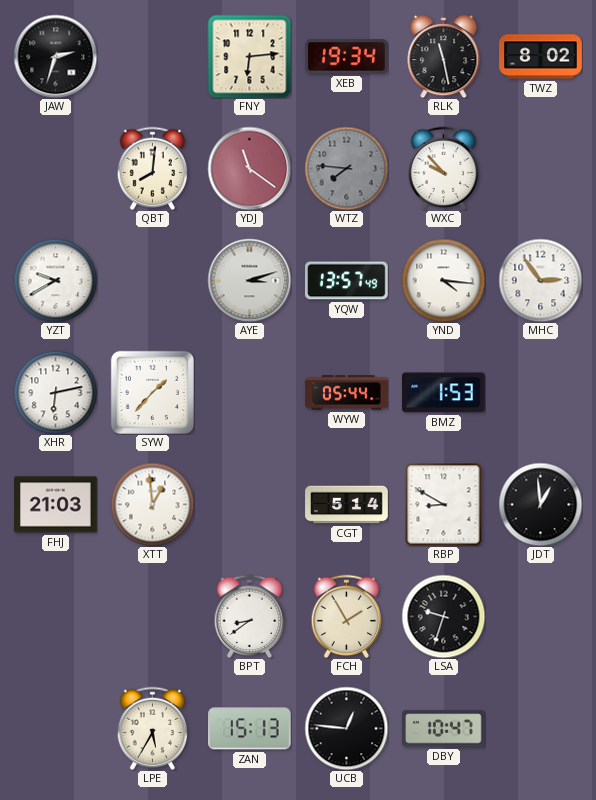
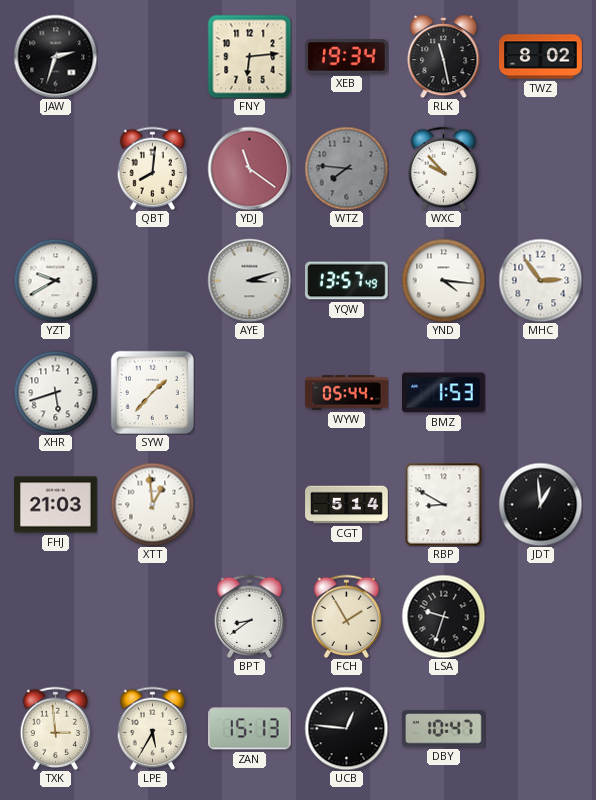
XHR: 6:13 -> 5:42 (55, 392)
TXK: none -> 2:59 (56, 728)
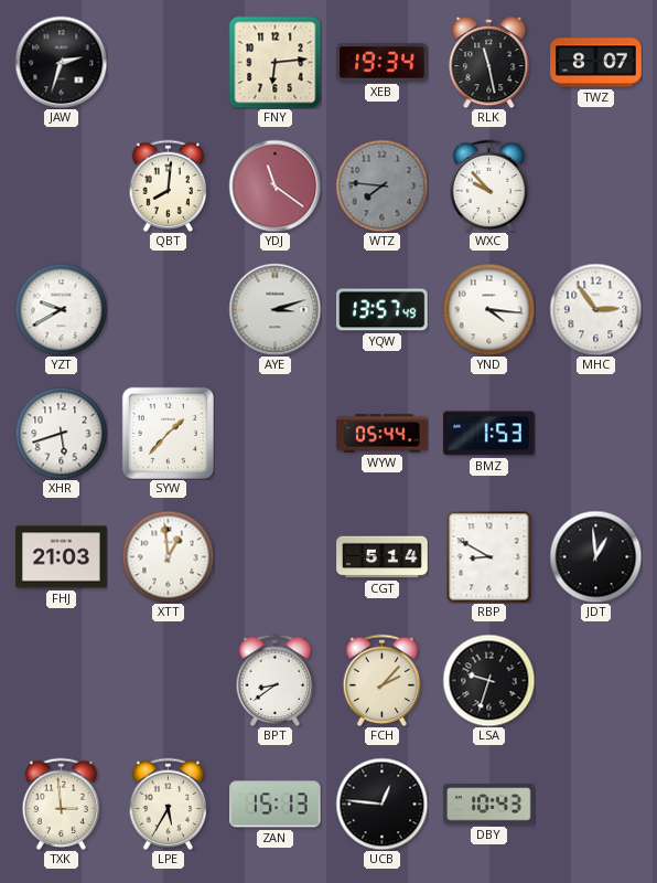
TWZ: 8:02 -> 8:07 (596, 63)
FCH: 1:55 -> 2:07 (383, 680)
DBY: 10:47 -> 10:43 (489, 805)
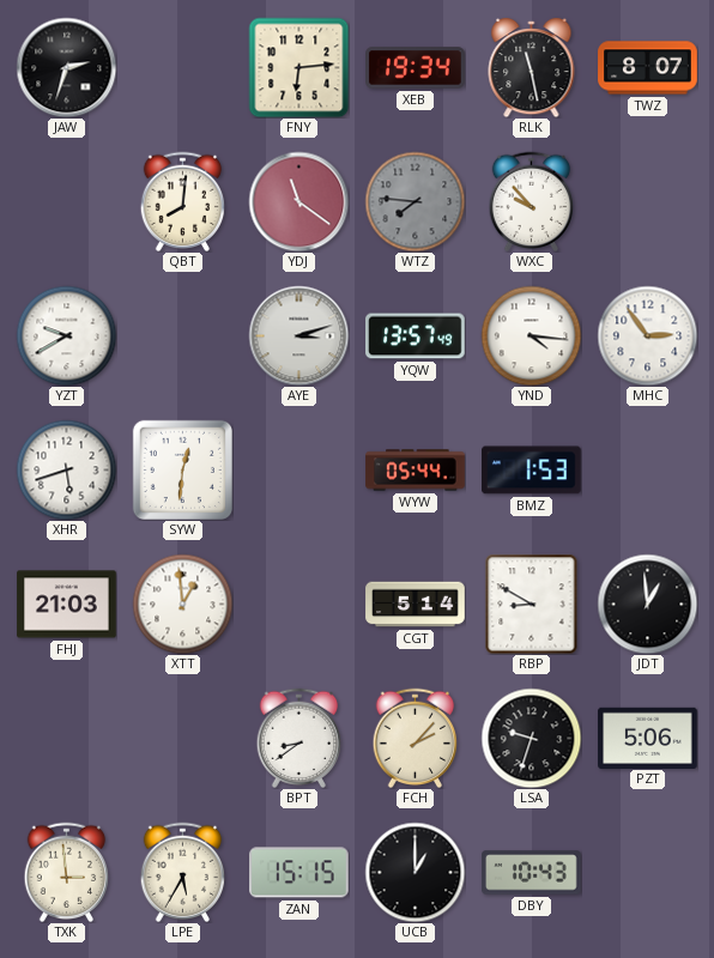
SYW: 1:37 -> 12:31 (182, 469)
PZT: none -> 5:06 (648, 738)
ZAN: 15:13 -> 15:15 (299, 873)
UCB: 12:46 -> 1:00 (415, 872)
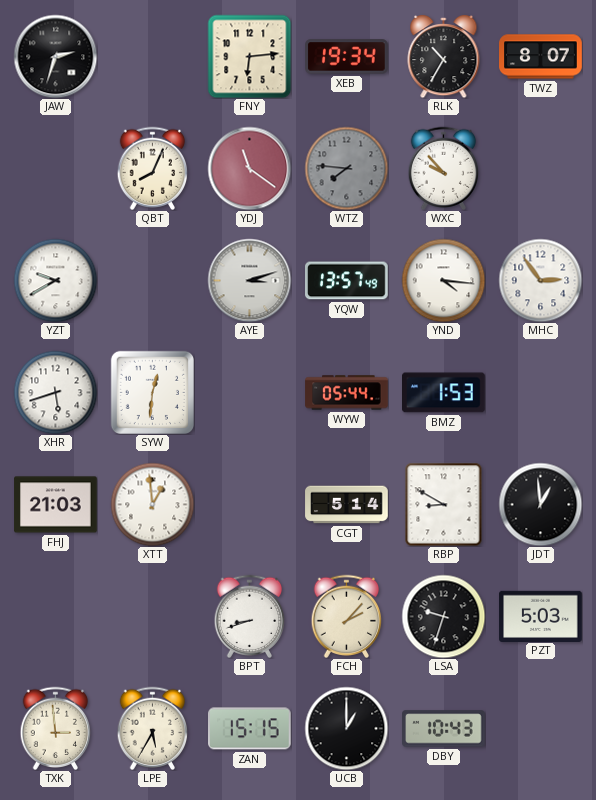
RLK: 11:28 -> 10:35 (444, 56)
QBT: 8:01 -> 8:04 (153, 168)
BPT: 8:39 -> 8:42 (250, 616)
PZT: 5:06 -> 5:03 (541, 616)
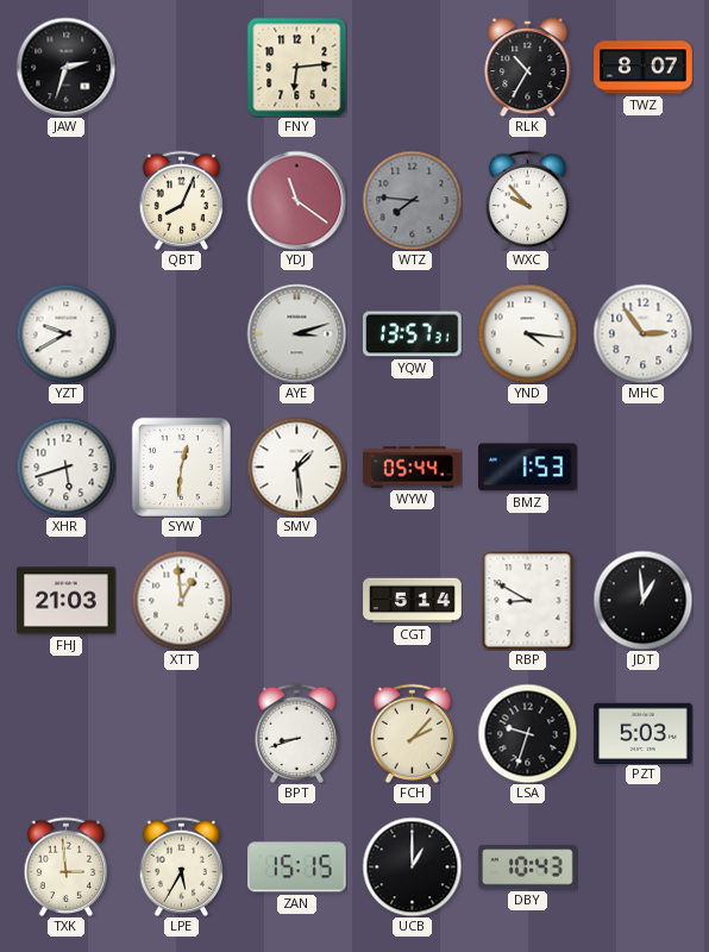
XEB: 19:34 -> none (347, 57)
YQW: 13:57:49 -> 13:57:31 (413, 334)
SMV: none -> 1:29 (296, 466)
